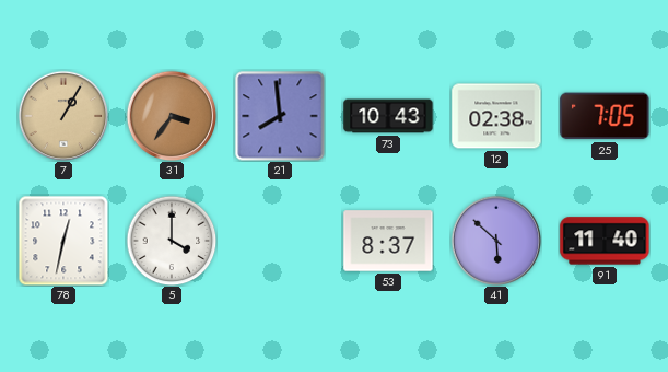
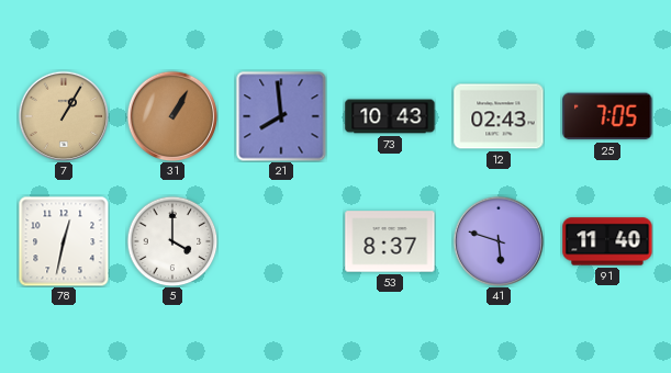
31: 3:36 -> 1:05 (172, 116)
12: 02:38 -> 02:43 (499, 116)
41: 5:52 -> 5:48 (499, 241)
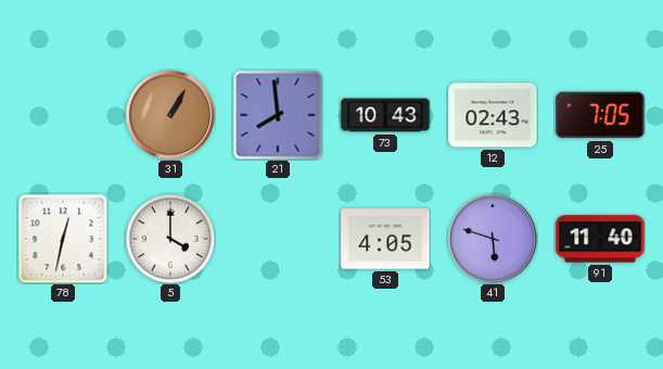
7: 1:05 -> none (64, 116)
53: 8:37 -> 4:05 (385, 239)
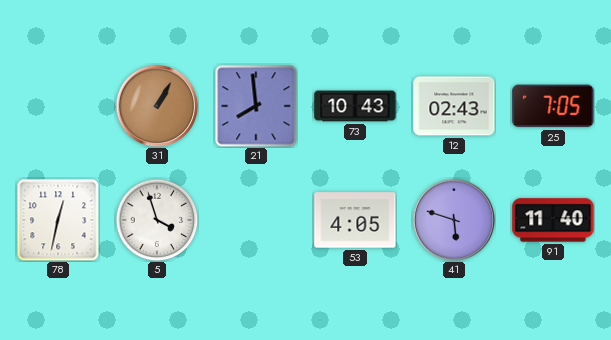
5: 4:00 -> 3:57 (157, 220)
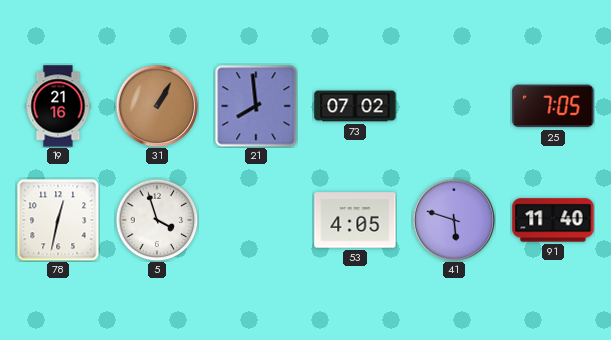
19: none -> 21:16 (58, 106)
73: 10:43 -> 07:02 (355, 106)
12: 02:43 -> none (454, 106)
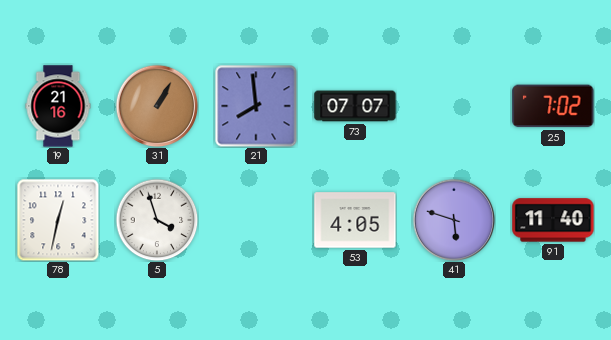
73: 07:02 -> 07:07 (355, 106)
25: 7:05 -> 7:02 (553, 106)
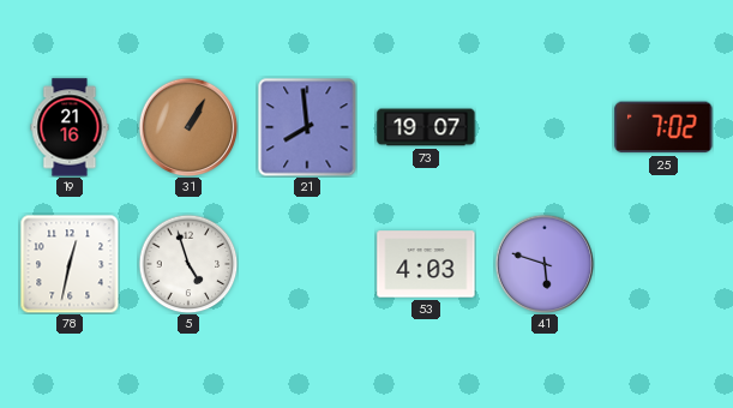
73: 07:07 -> 19:07 (426, 127)
5: 3:57 -> 4:57 (188, 264)
53: 4:05 -> 4:03 (426, 264)
91: 11:40 -> none (553, 220)
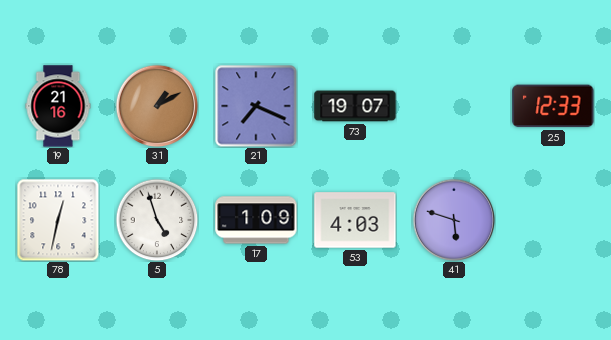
31: 1:05 -> 1:10 (157, 106)
21: 7:59 -> 7:19 (256, 106)
25: 7:02 -> 12:33 (553, 106)
17: none -> 1:09 (256, 220)
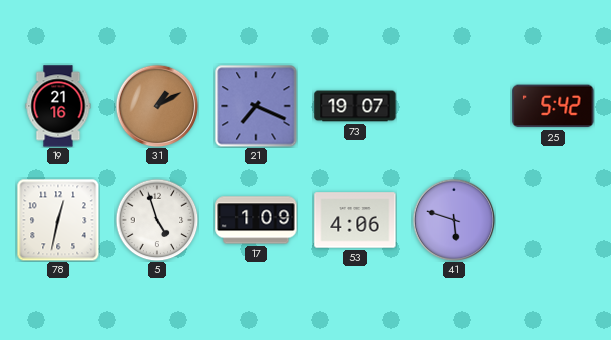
25: 12:33 -> 5:42 (553, 106)
53: 4:03 -> 4:06 (355, 220)
